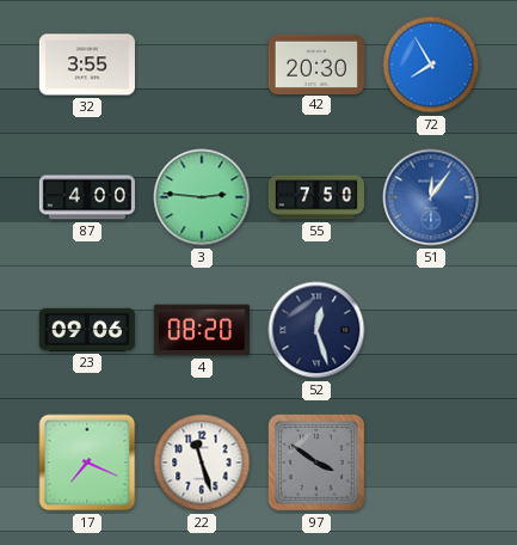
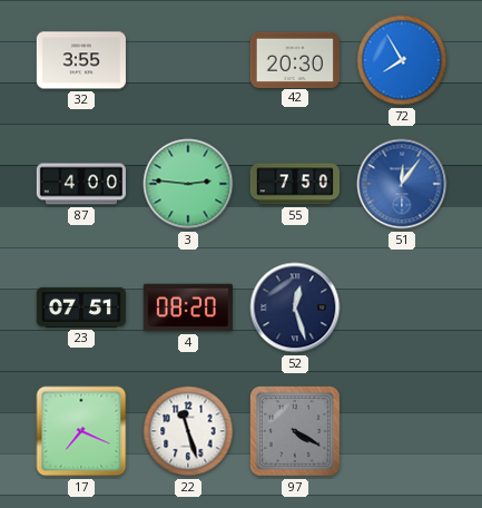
23: 09:06 -> 07:51 (81, 307)
97: 3:51 -> 4:20 (296, 432)
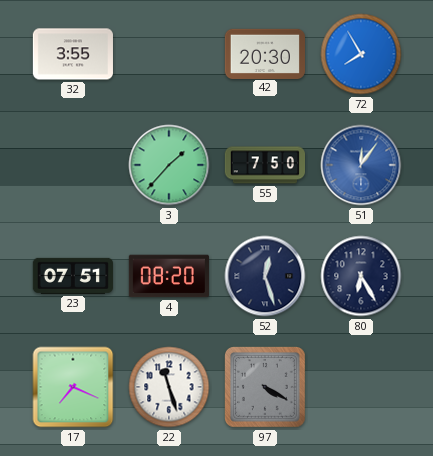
87: 4:00 -> none (80, 184)
3: 2:46 -> 1:37 (169, 165)
80: none -> 6:25 (361, 276)
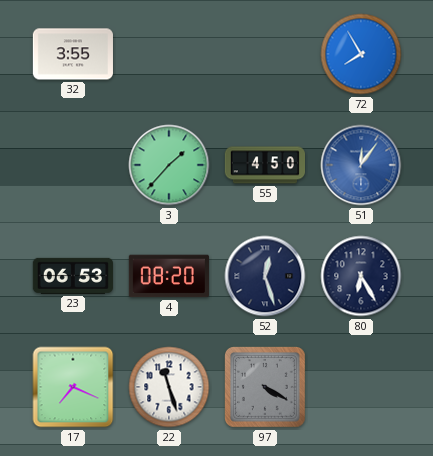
42: 20:30 -> none (264, 53)
55: 7:50 -> 4:50 (264, 165)
23: 07:51 -> 06:53 (73, 276)
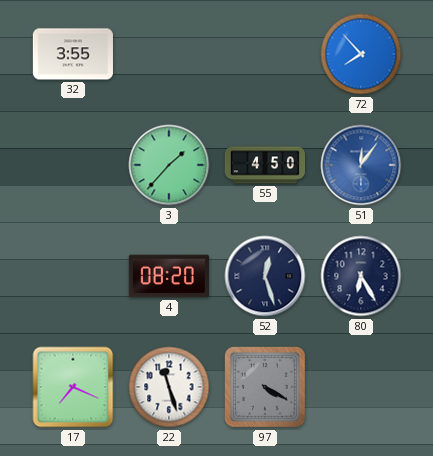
72: 7:55 -> 7:53 (361, 54)
23: 06:53 -> none (73, 276)
